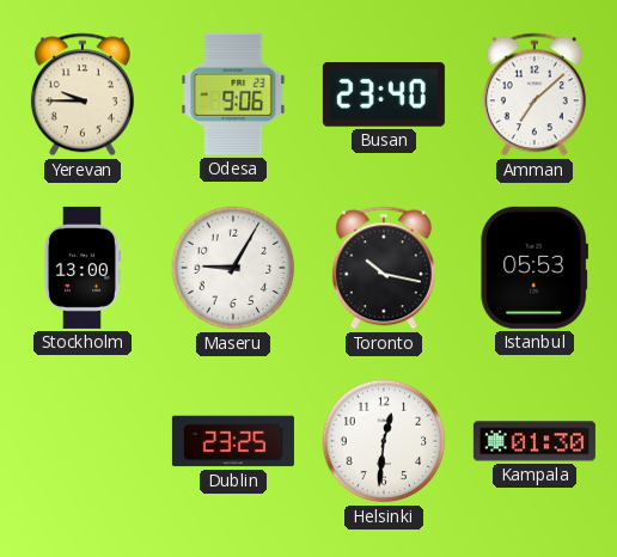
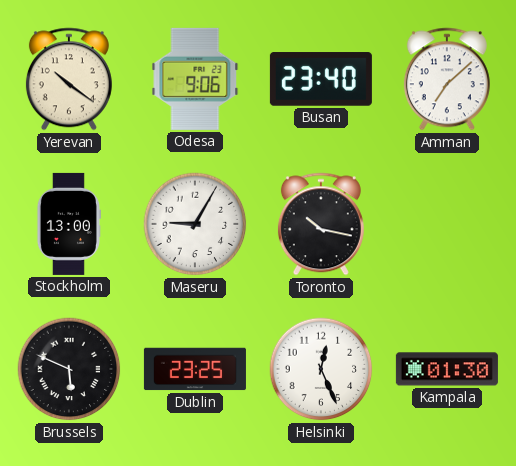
Yerevan: 9:45 -> 10:21 (69, 79)
Istanbul: 05:53 -> none (533, 268)
Brussels: none -> 5:49 (69, 369)
Helsinki: 12:31 -> 12:26 (321, 369)
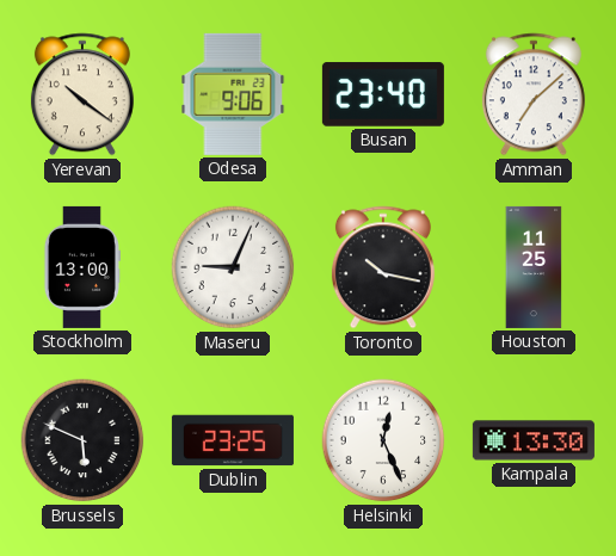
Maseru: 9:05 -> 9:04 (233, 267)
Houston: none -> 11:25 (534, 267)
Kampala: 01:30 -> 13:30 (534, 440)
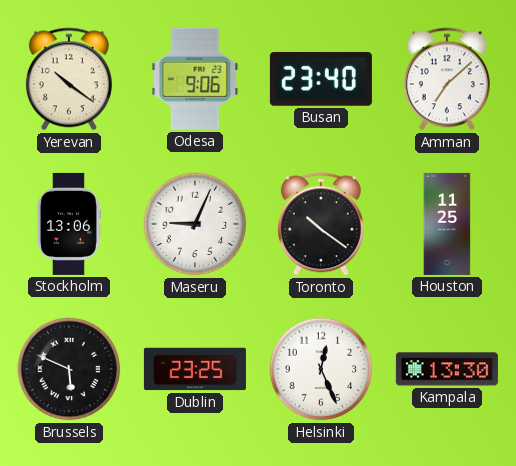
Stockholm: 13:00 -> 13:06 (68, 224)
Toronto: 10:17 -> 10:21 (321, 224)
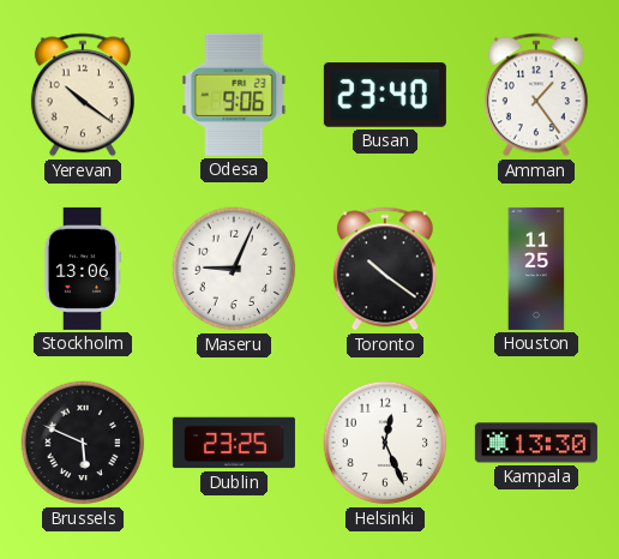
Amman: 7:08 -> 1:24 (536, 95)
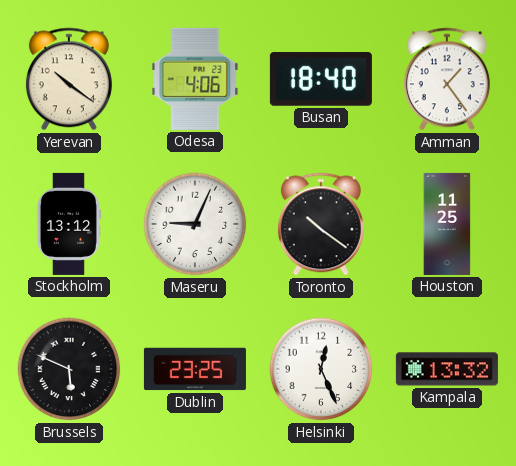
Odesa: 9:06 -> 4:06 (195, 79)
Busan: 23:40 -> 18:40 (321, 79)
Stockholm: 13:06 -> 13:12 (68, 224)
Kampala: 13:30 -> 13:32 (447, 369)
